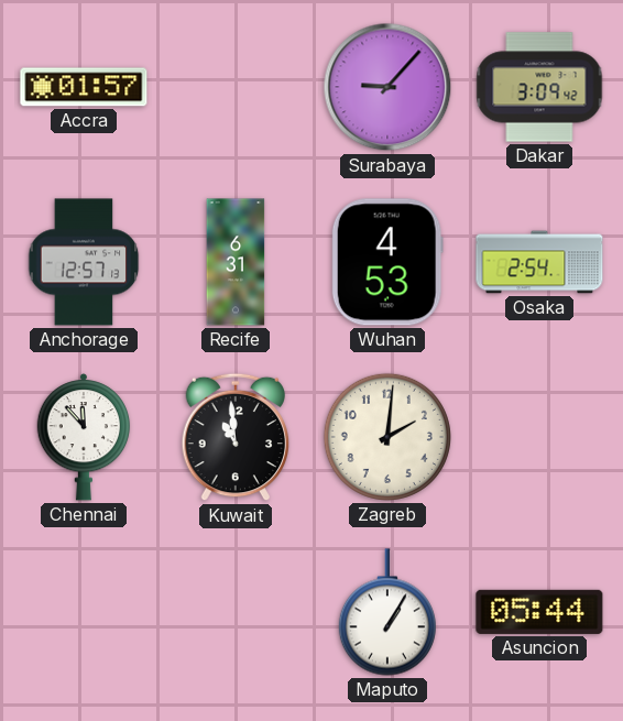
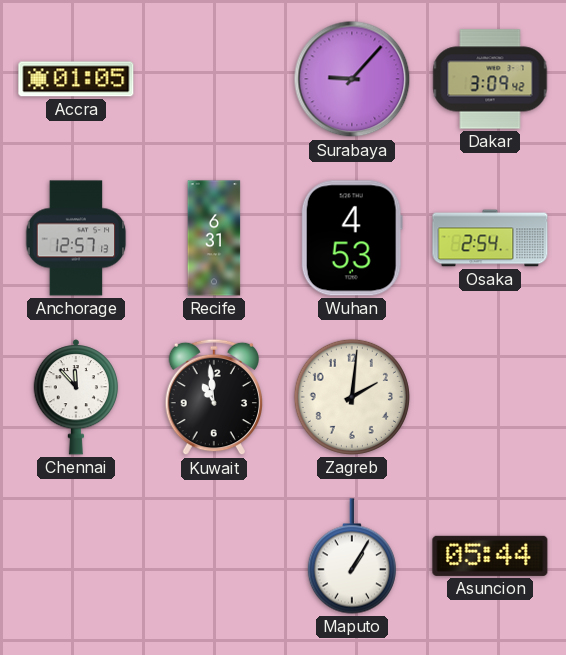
Accra: 01:57 -> 01:05 (76, 79)
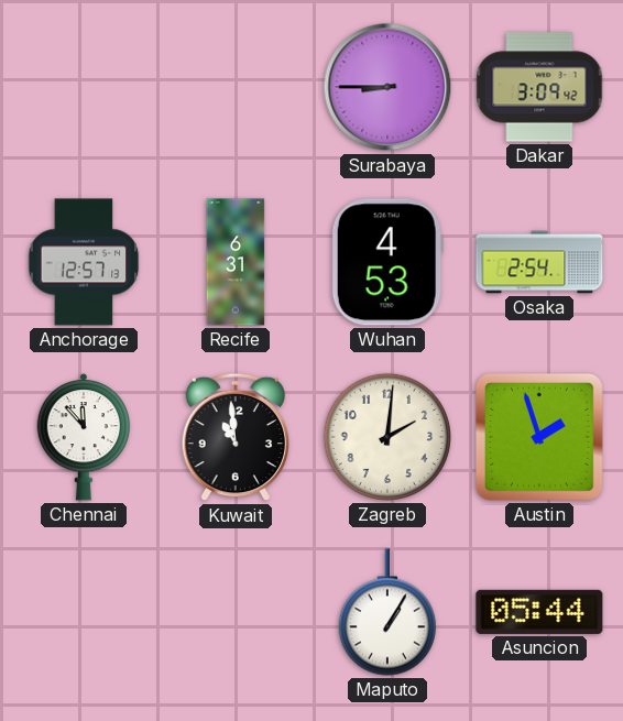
Accra: 01:05 -> none (76, 79)
Surabaya: 9:07 -> 8:45 (387, 87)
Austin: none -> 1:57 (539, 437)
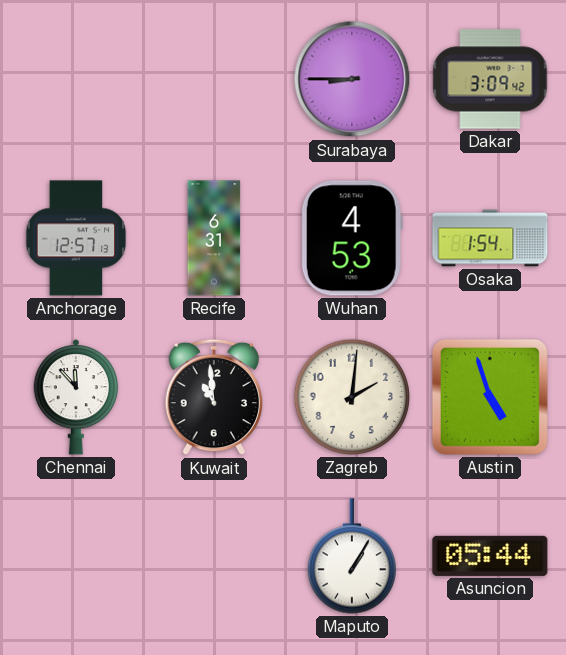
Osaka: 2:54 -> 1:54 (490, 238)
Austin: 1:57 -> 4:57 (490, 397)
